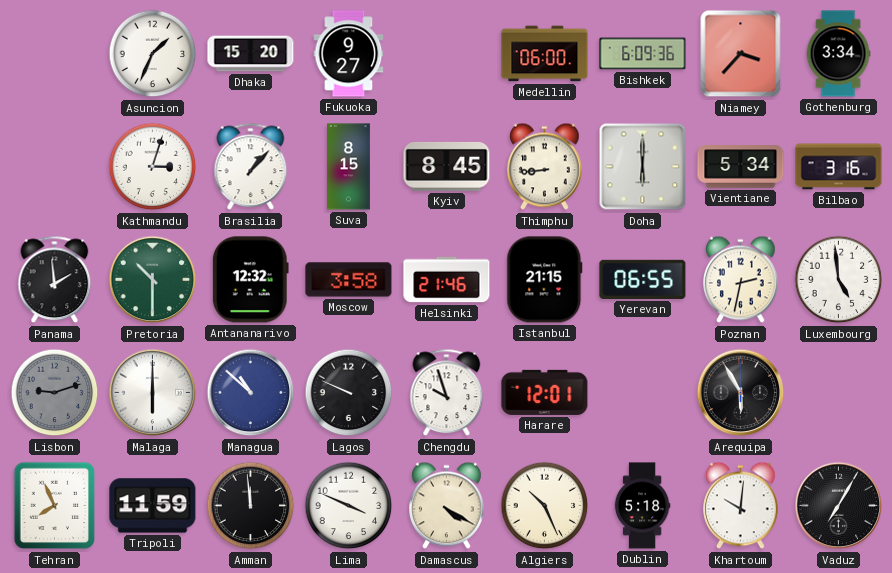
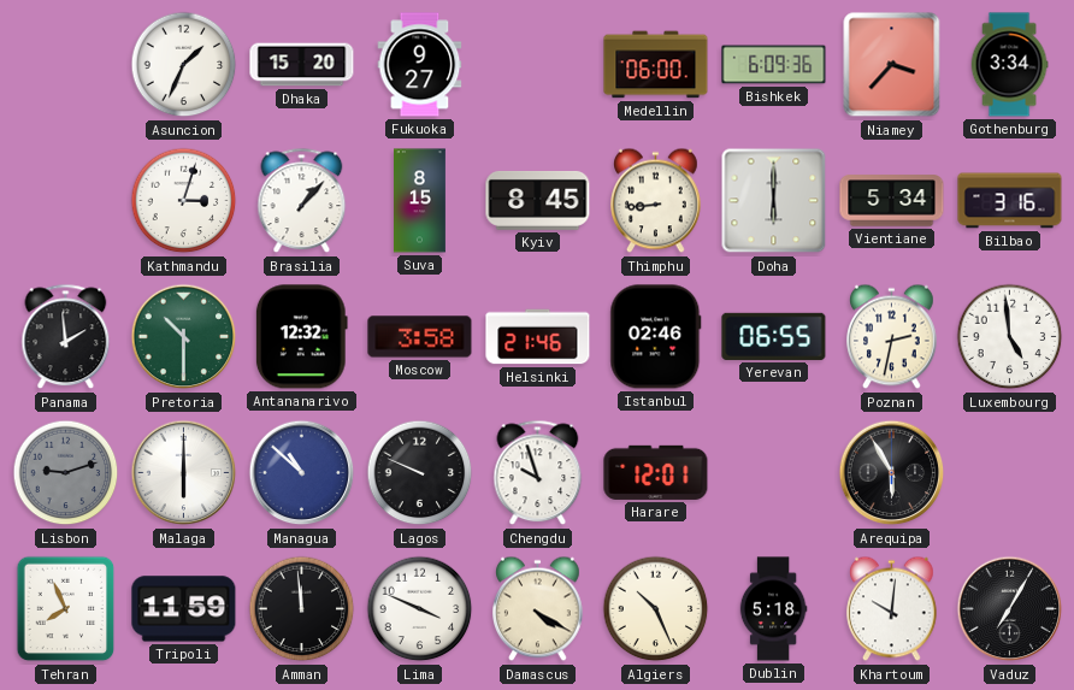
Istanbul: 21:15 -> 02:46 (656, 337)
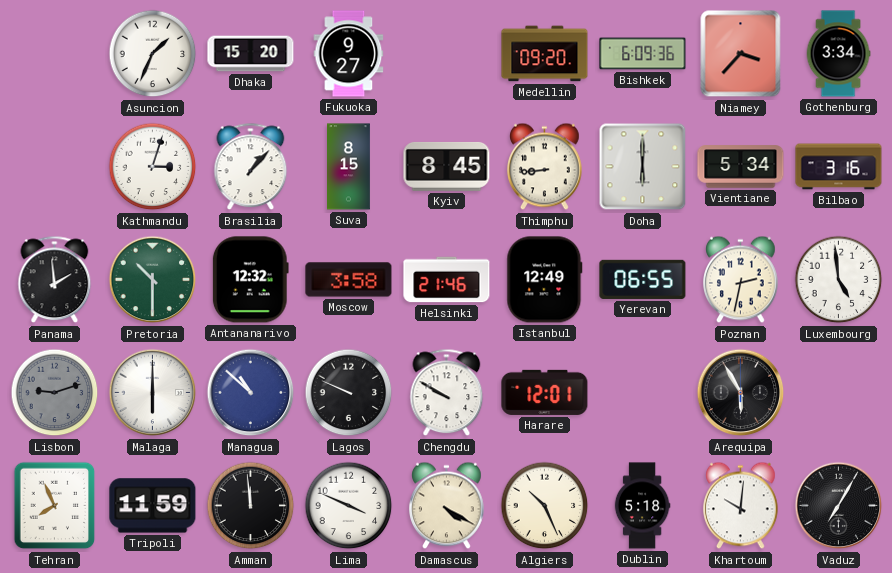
Medellin: 06:00 -> 09:20 (545, 54)
Istanbul: 02:46 -> 12:49 (545, 280)
Chengdu: 9:57 -> 9:50 (447, 393)
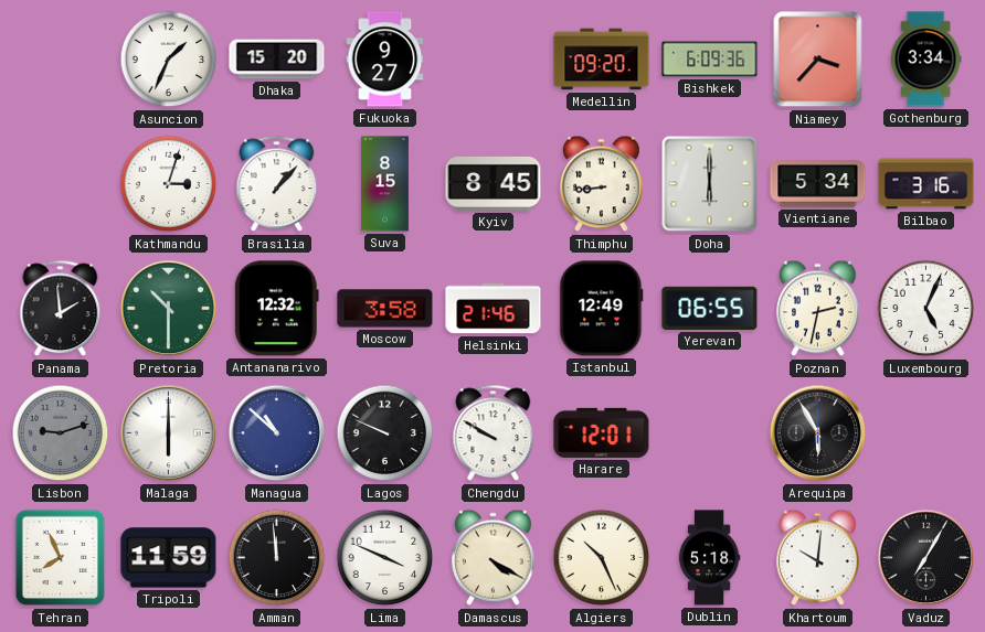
Luxembourg: 4:59 -> 5:04 (926, 309)
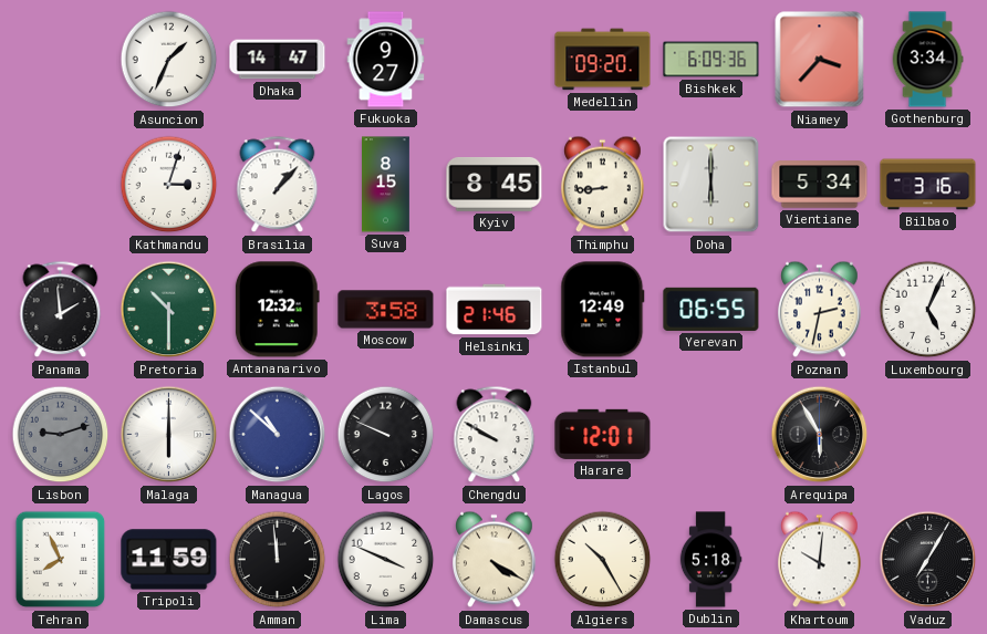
Dhaka: 15:20 -> 14:47 (278, 60)
Algiers: 10:26 -> 10:25 (603, 560)
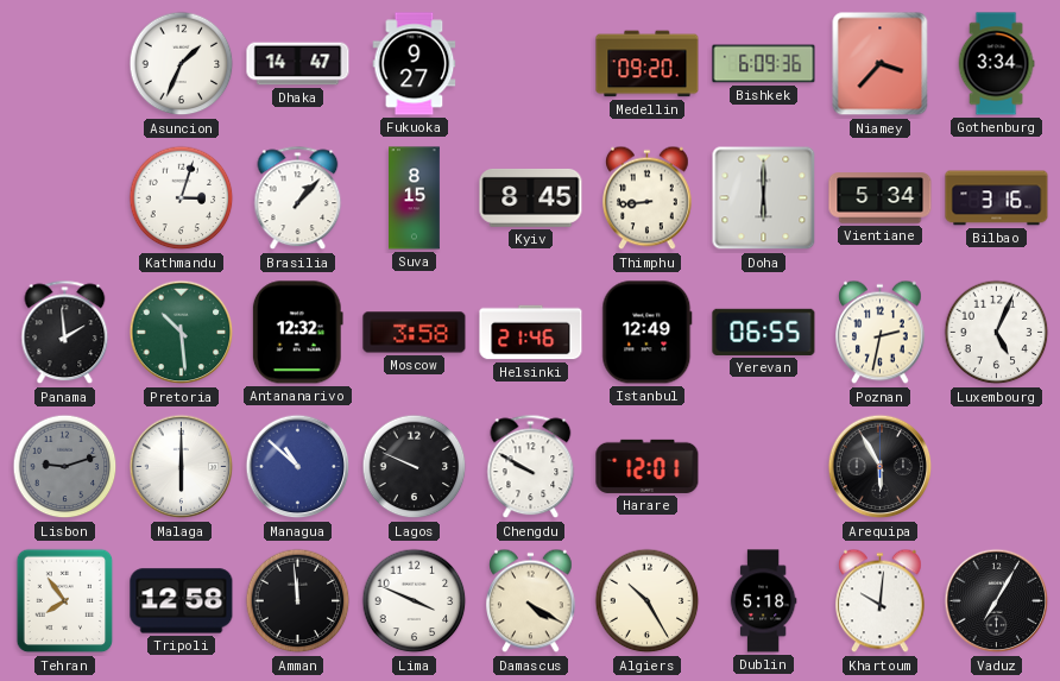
Pretoria: 10:30 -> 10:29 (182, 333)
Tehran: 7:56 -> 7:54 (65, 601)
Tripoli: 11:59 -> 12:58 (182, 601)
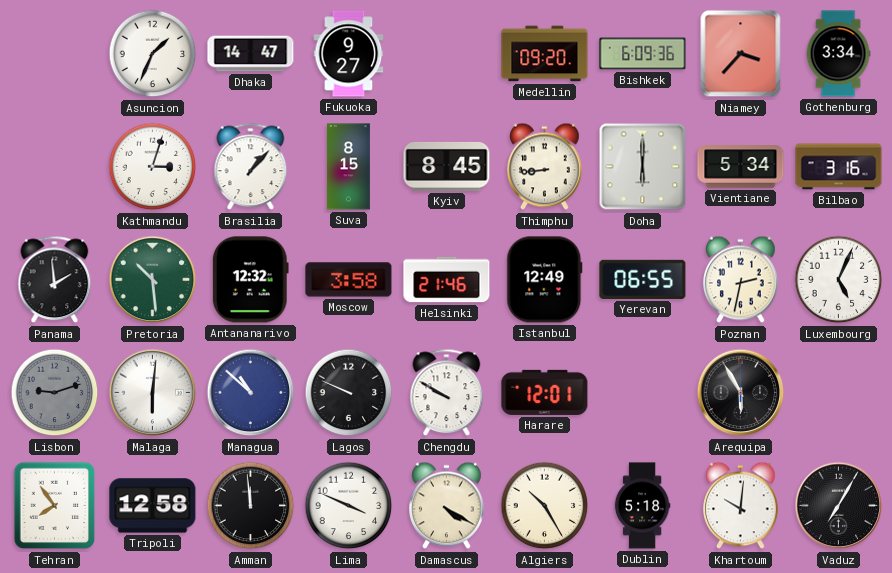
Malaga: 6:00 -> 6:01 (153, 393)
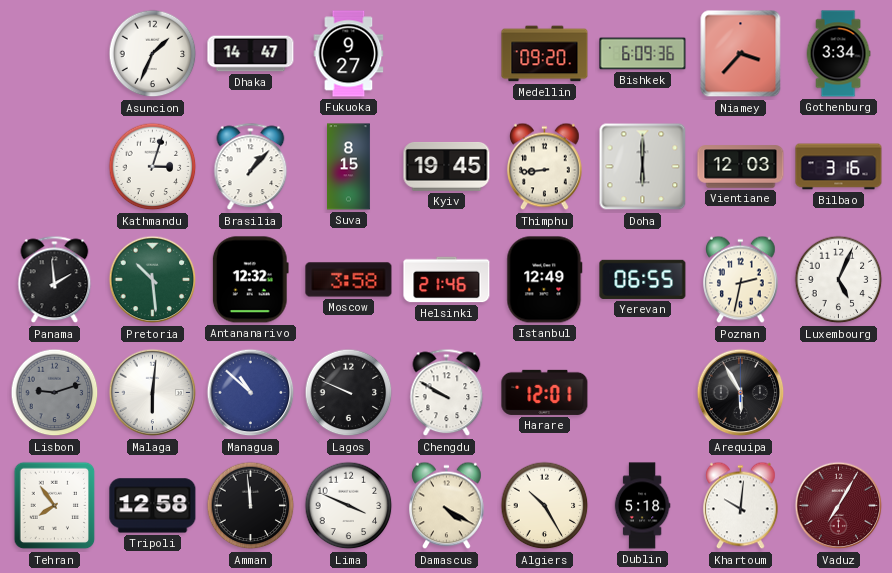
Kyiv: 8:45 -> 19:45 (447, 166)
Vientiane: 5:34 -> 12:03 (741, 167)
Vaduz dial: black -> burgundy (839, 506)
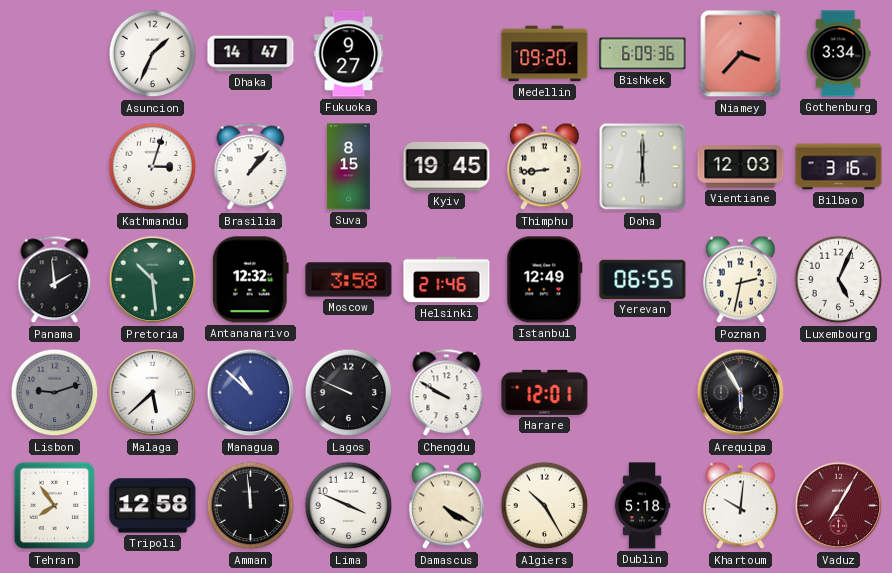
Malaga: 6:01 -> 5:38 (153, 393)
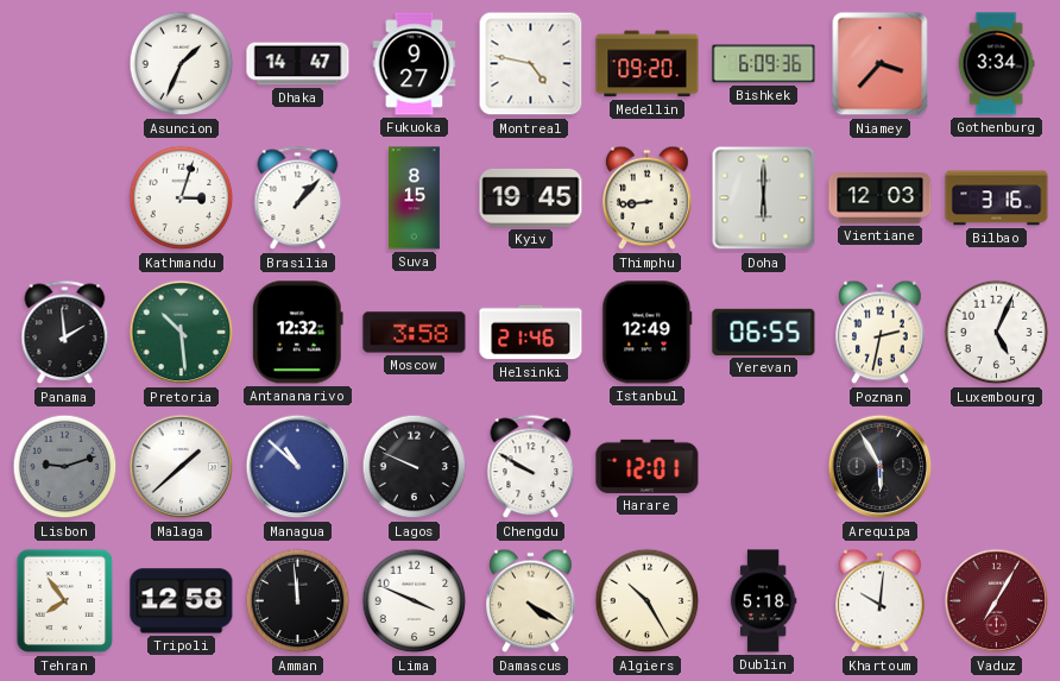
Montreal: none -> 4:47 (531, 64)
Malaga: 5:38 -> 1:38 (182, 467)
